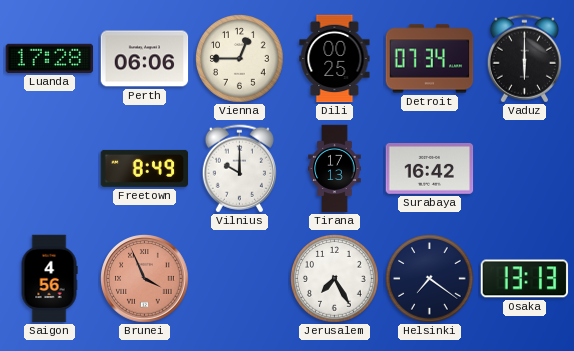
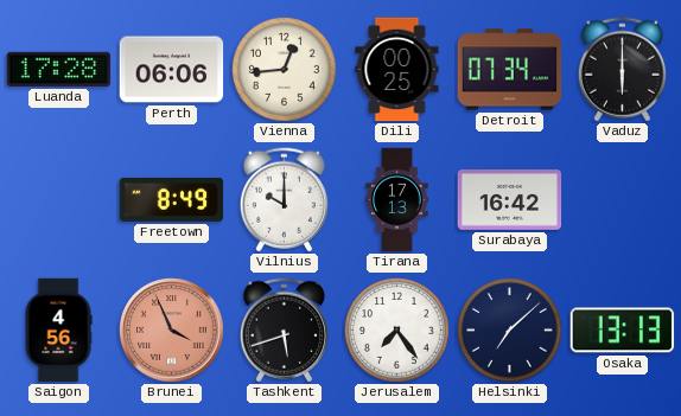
Vienna: 12:45 -> 12:44 (285, 70)
Tashkent: none -> 5:42 (284, 331)
Jerusalem: 7:25 -> 7:24 (397, 331)
Helsinki: 7:21 -> 7:08 (510, 331)
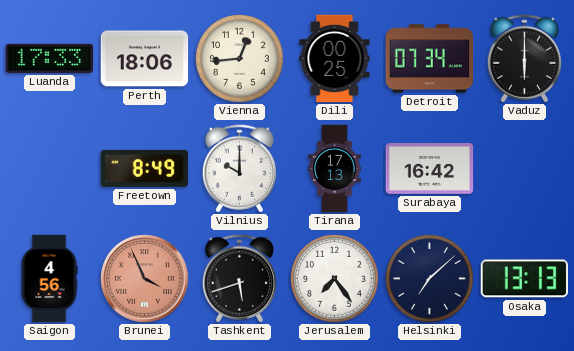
Luanda: 17:28 -> 17:33 (50, 58)
Perth: 06:06 -> 18:06 (145, 59)
